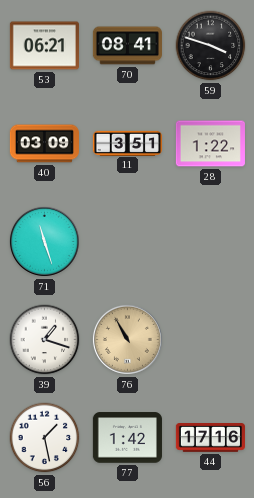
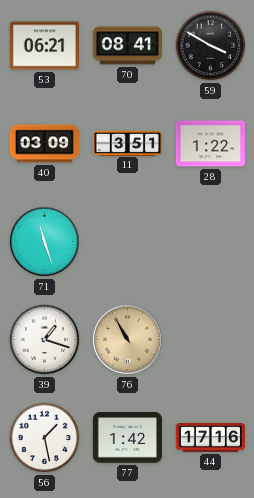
59: 3:48 -> 3:50 (211, 46)
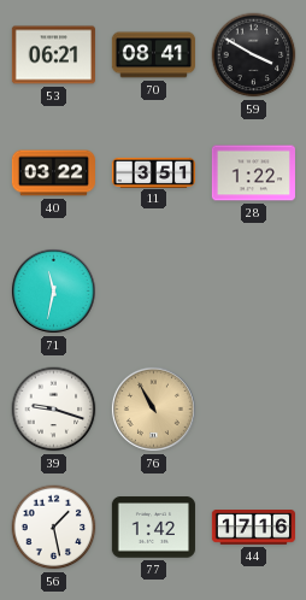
40: 03:09 -> 03:22 (53, 173)
71: 11:27 -> 11:32 (53, 290)
39: 1:18 -> 9:18 (54, 410)
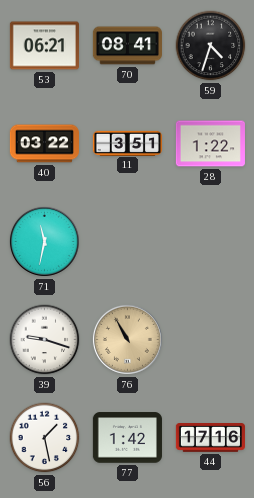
59: 3:50 -> 4:33 (211, 46)
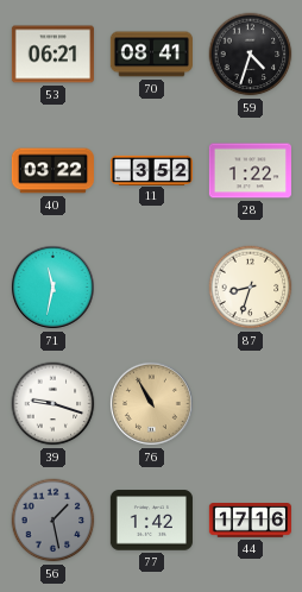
11: 3:51 -> 3:52 (151, 170)
87: none -> 8:33 (251, 288)
56 dial: white -> grey (54, 521)
